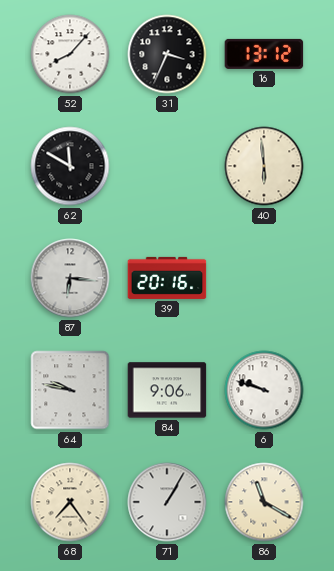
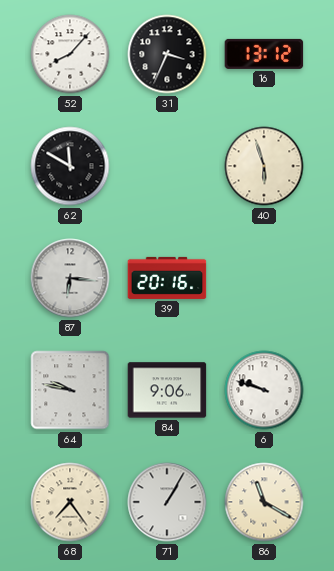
40: 5:59 -> 5:57 (264, 166)
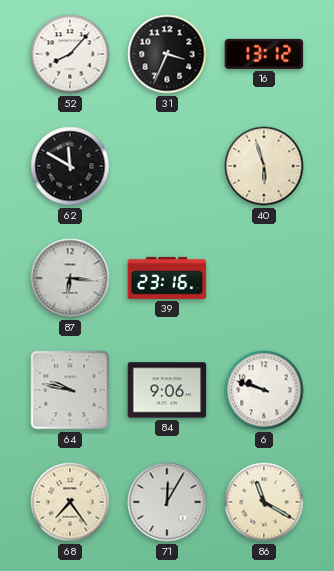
39: 20:16 -> 23:16 (167, 278)
71: 1:05 -> 12:05 (167, 502)
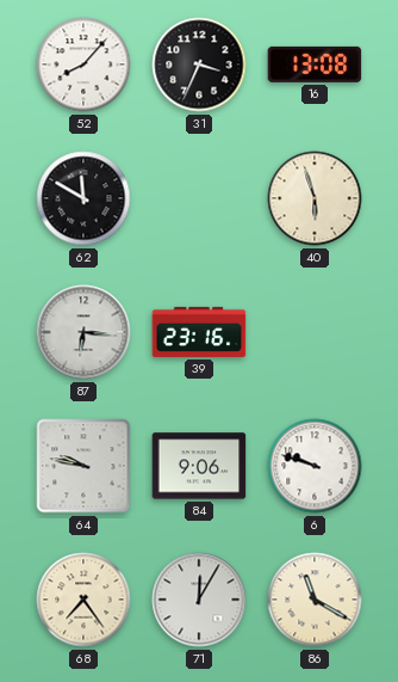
16: 13:12 -> 13:08 (315, 64)
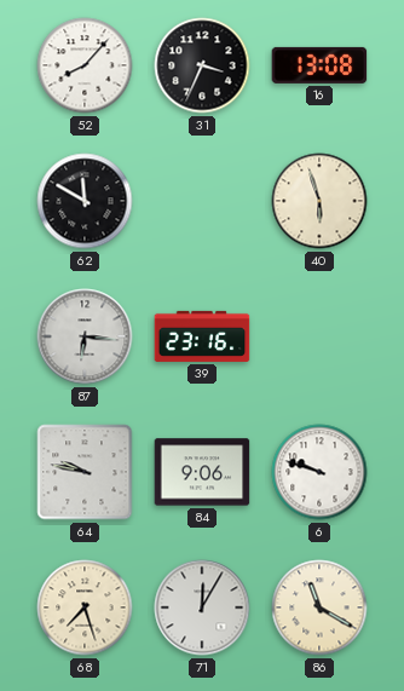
68: 7:24 -> 7:27 (85, 607)
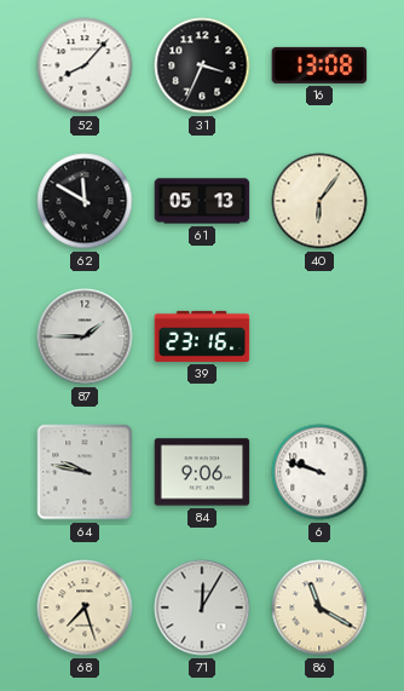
61: none -> 05:13 (202, 201)
40: 5:57 -> 6:06 (319, 201)
87: 6:16 -> 1:45 (85, 336)
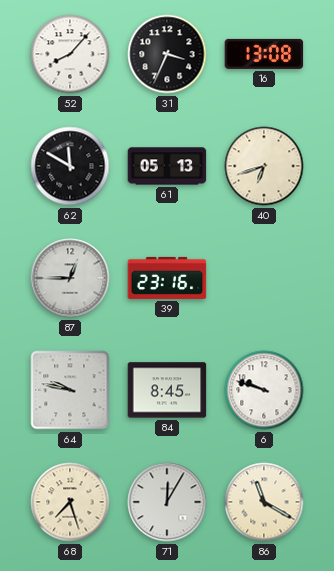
40: 6:06 -> 6:42 (264, 166)
87: 1:45 -> 12:45 (70, 278)
84: 9:06 -> 8:45 (167, 390)
